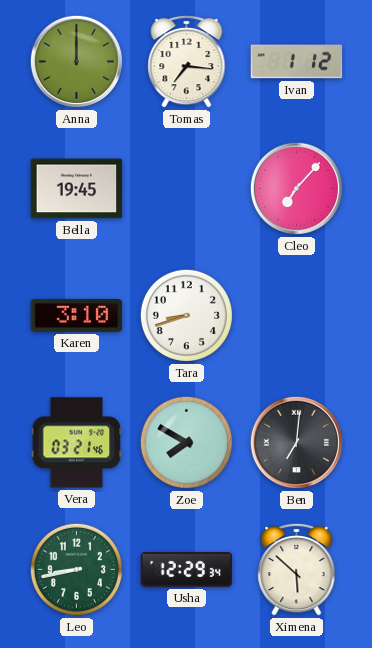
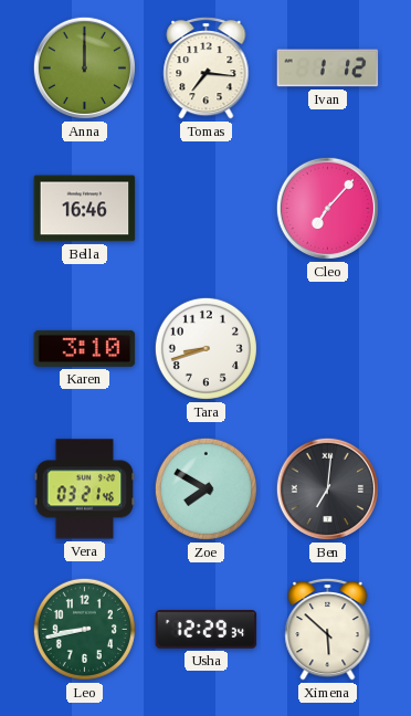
Bella: 19:45 -> 16:46 (85, 209)
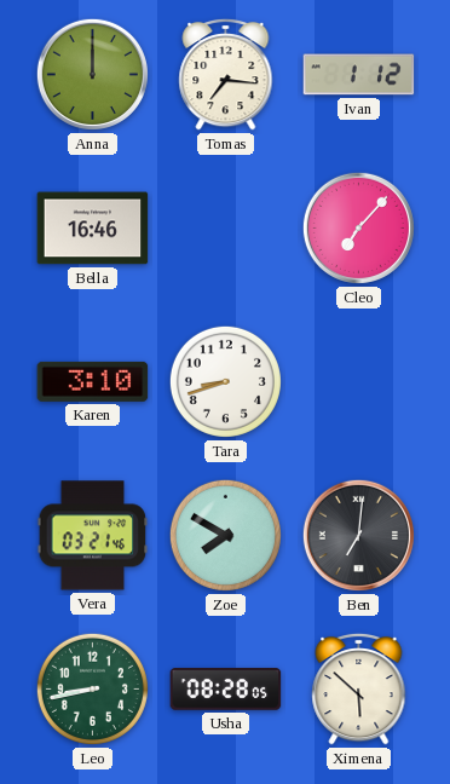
Usha: 12:29 -> 08:28 (226, 690)
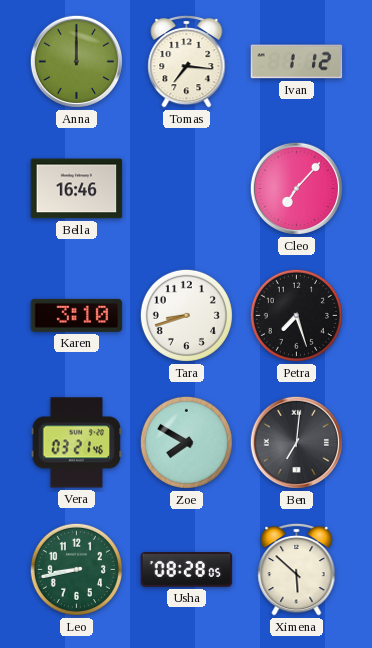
Petra: none -> 7:27 (296, 315)
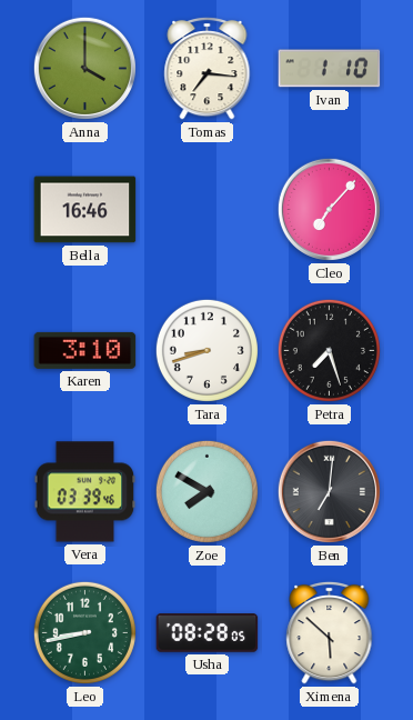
Anna: 12:00 -> 4:00 (84, 68)
Ivan: 1:12 -> 1:10 (330, 69)
Vera: 03:21 -> 03:39 (85, 492)
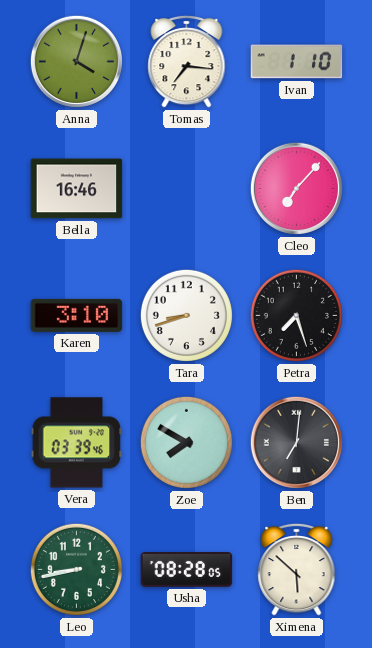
Anna: 4:00 -> 4:03 (76, 61)
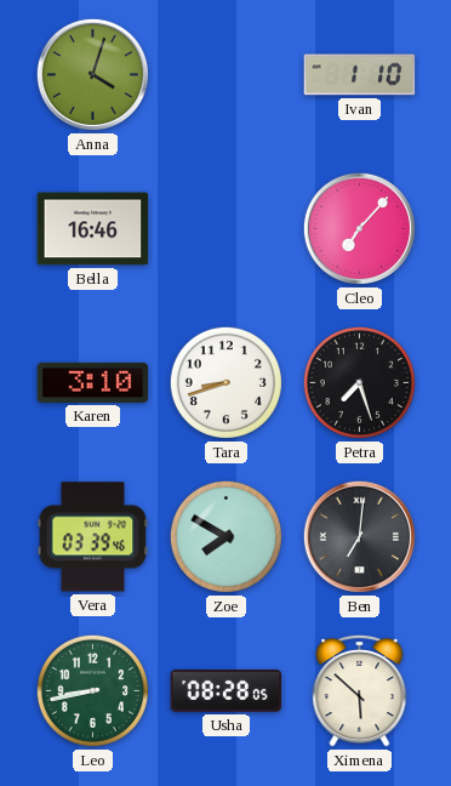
Tomas: 7:16 -> none (187, 61)
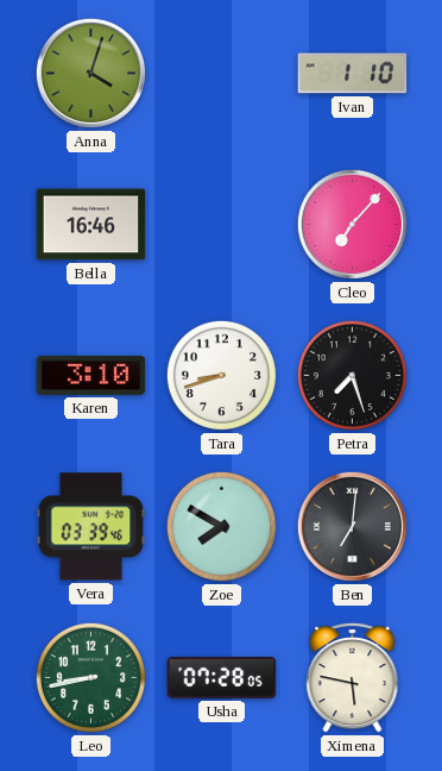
Usha: 08:28 -> 07:28 (222, 678)
Ximena: 5:52 -> 5:47 (353, 677)
